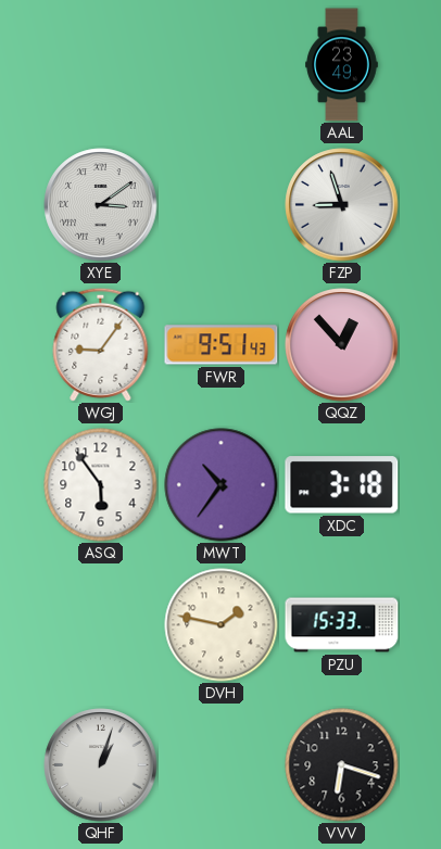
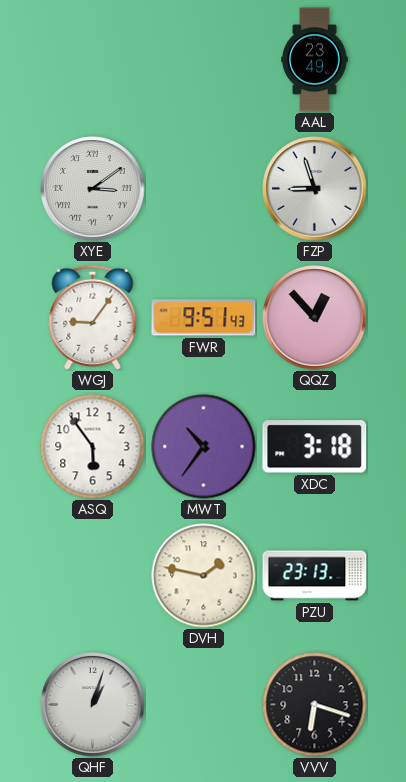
PZU: 15:33 -> 23:13 (315, 576)
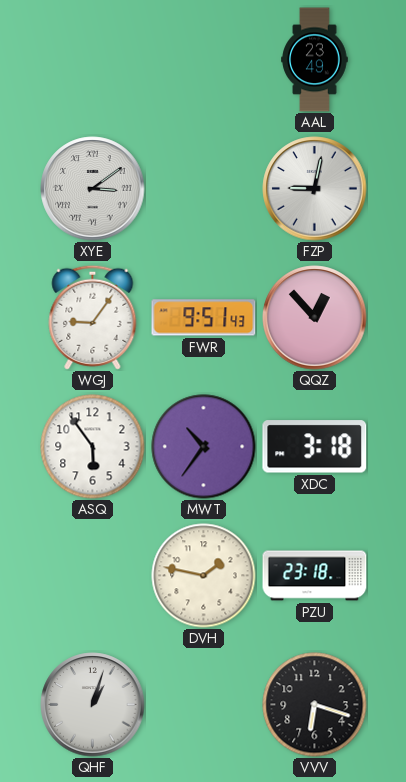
FZP: 8:57 -> 9:02 (315, 189)
PZU: 23:13 -> 23:18 (315, 576)
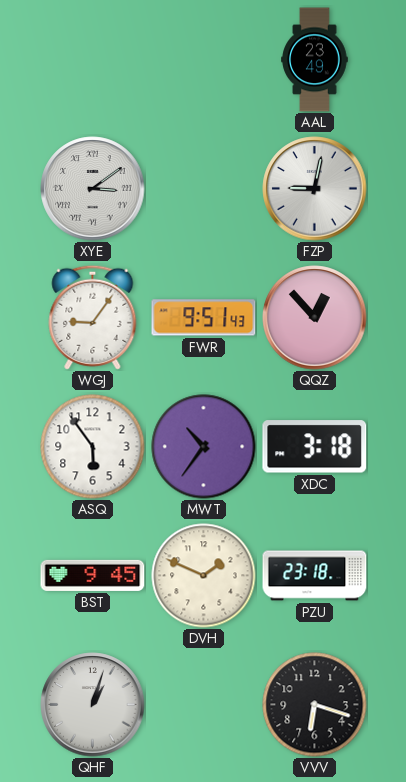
BST: none -> 9:45 (93, 575)
DVH: 1:47 -> 1:49 (204, 576)
